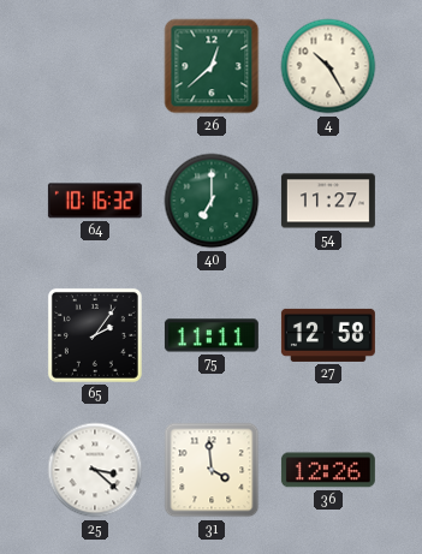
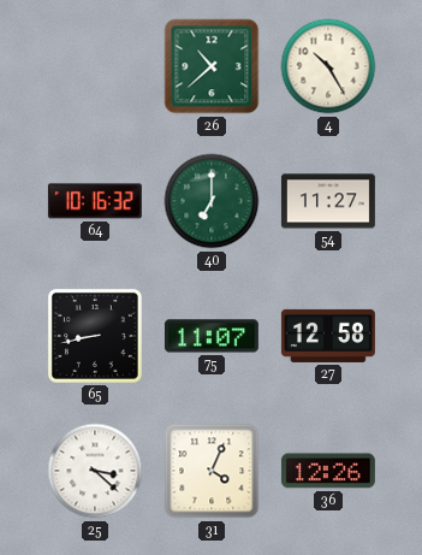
26: 12:38 -> 10:38 (212, 66)
65: 2:06 -> 8:43 (95, 336)
75: 11:11 -> 11:07 (212, 336)
31: 3:59 -> 4:04 (212, 471)
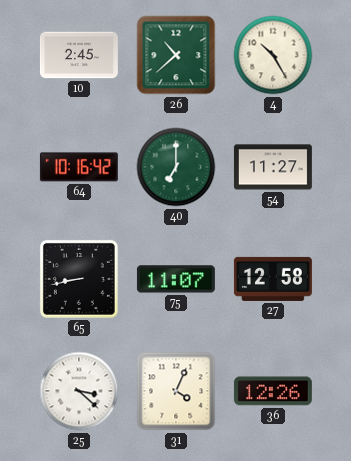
10: none -> 2:45 (79, 55)
64: 10:16:32 -> 10:16:42 (79, 167)
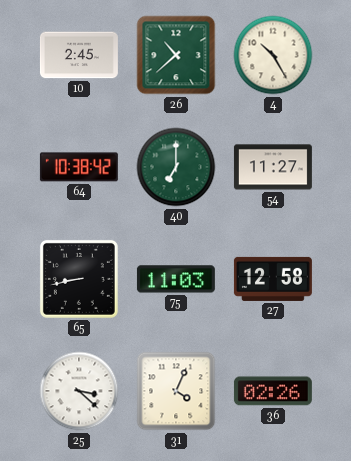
64: 10:16 -> 10:38 (79, 167)
75: 11:07 -> 11:03 (176, 279)
36: 12:26 -> 02:26 (273, 391)
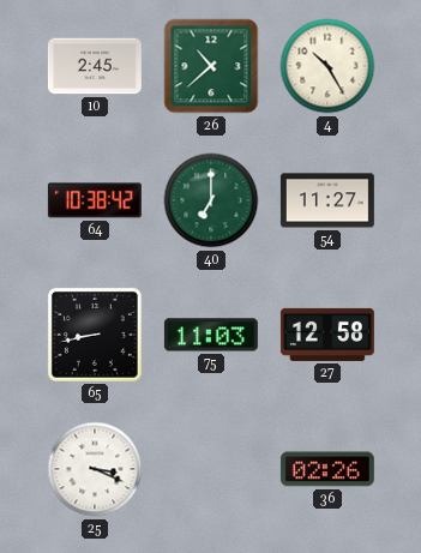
25: 3:22 -> 3:19 (95, 469)
31: 4:04 -> none (176, 391)
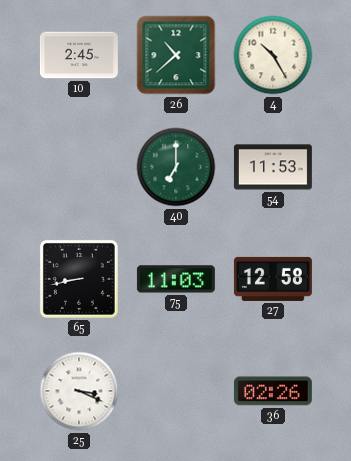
64: 10:38 -> none (95, 200)
54: 11:27 -> 11:53 (273, 167)
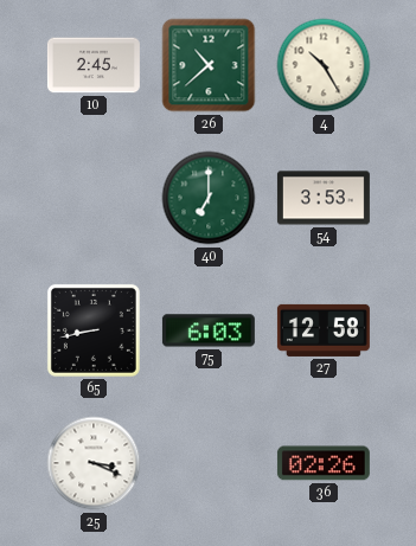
54: 11:53 -> 3:53 (324, 198)
75: 11:03 -> 6:03 (209, 330)
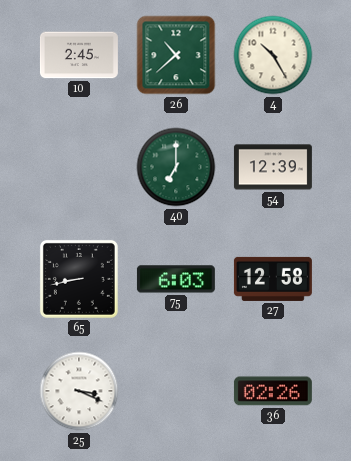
54: 3:53 -> 12:39 (273, 167)
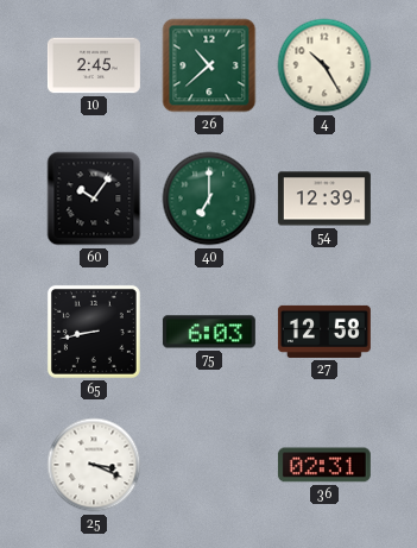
60: none -> 10:06 (94, 199)
36: 02:26 -> 02:31 (324, 465)
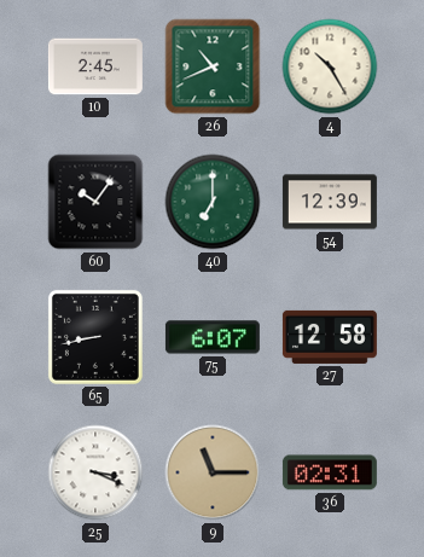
26: 10:38 -> 10:41 (213, 66)
75: 6:03 -> 6:07 (213, 337)
9: none -> 11:15 (213, 472)
